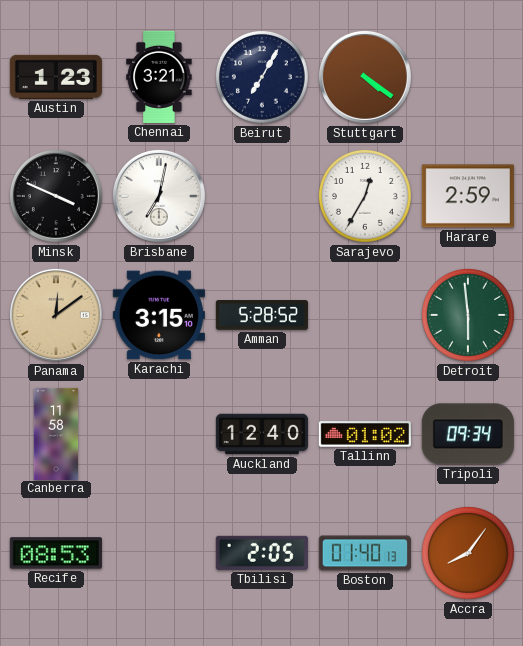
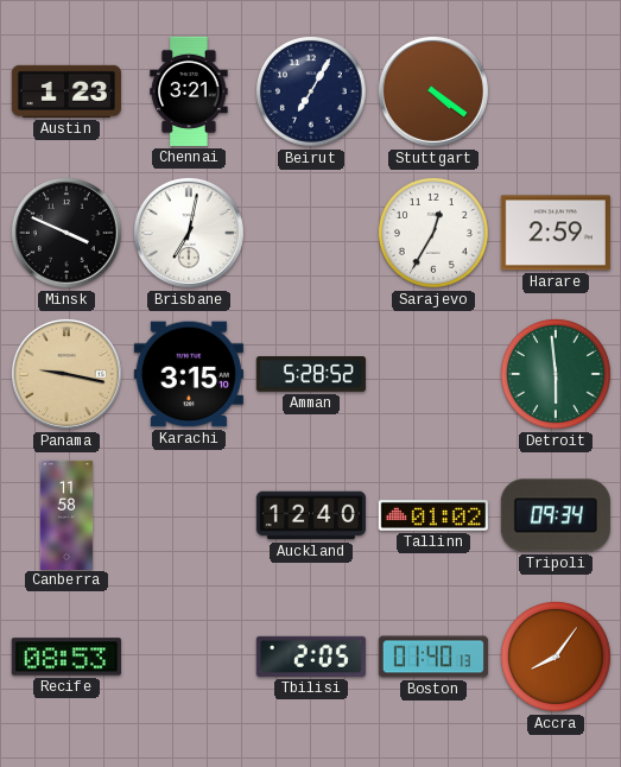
Panama: 12:09 -> 9:17 (66, 374)
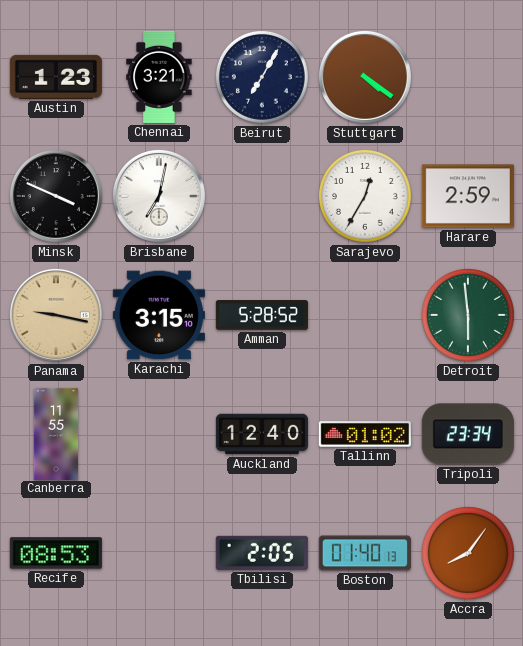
Canberra: 11:58 -> 11:55 (56, 433)
Tripoli: 09:34 -> 23:34 (468, 434)
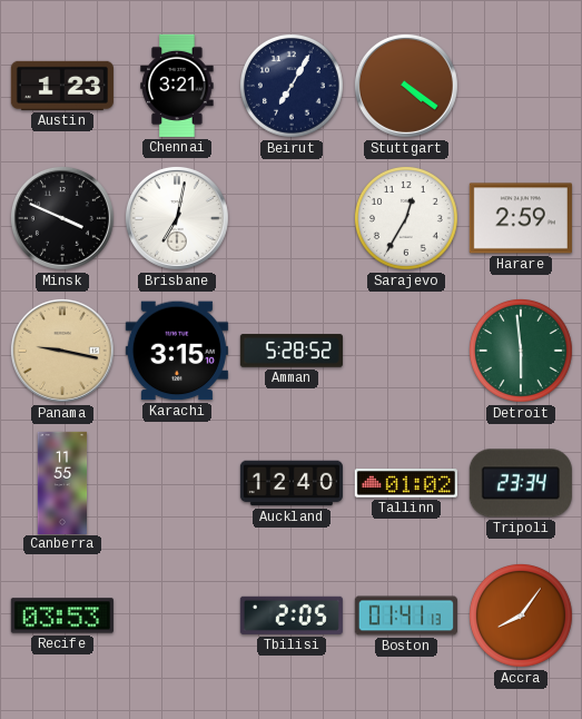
Recife: 08:53 -> 03:53 (62, 615)
Boston: 01:40 -> 01:41 (406, 615)
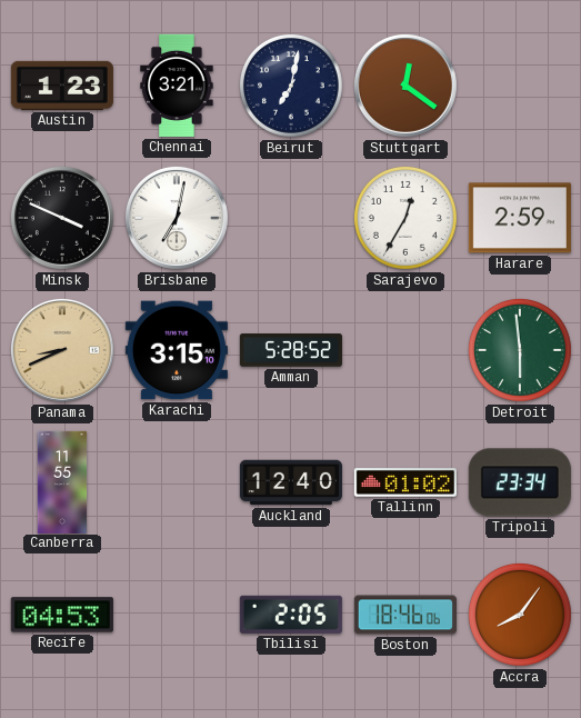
Beirut: 7:05 -> 7:02 (291, 86)
Stuttgart: 4:21 -> 12:21 (405, 86)
Panama: 9:17 -> 8:41 (62, 350)
Recife: 03:53 -> 04:53 (62, 615)
Boston: 01:41 -> 18:46 (405, 615)
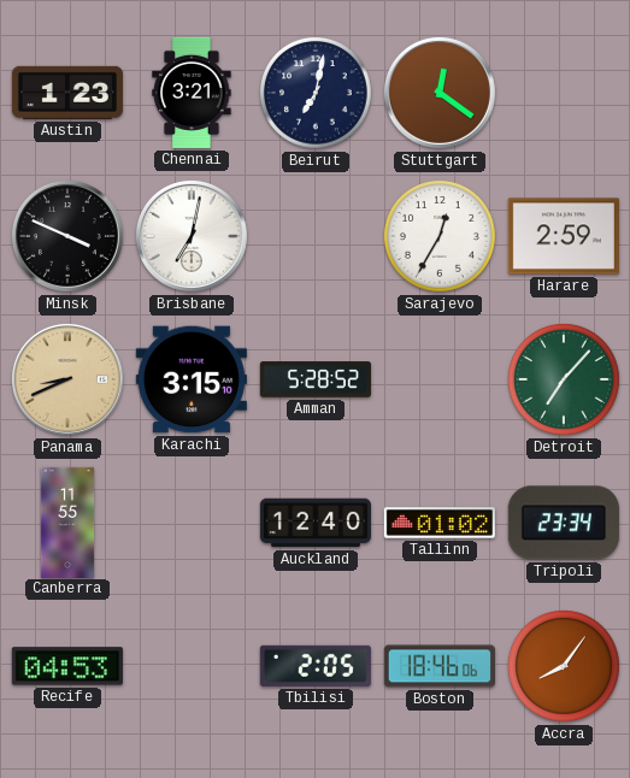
Detroit: 5:59 -> 7:07 (564, 379)
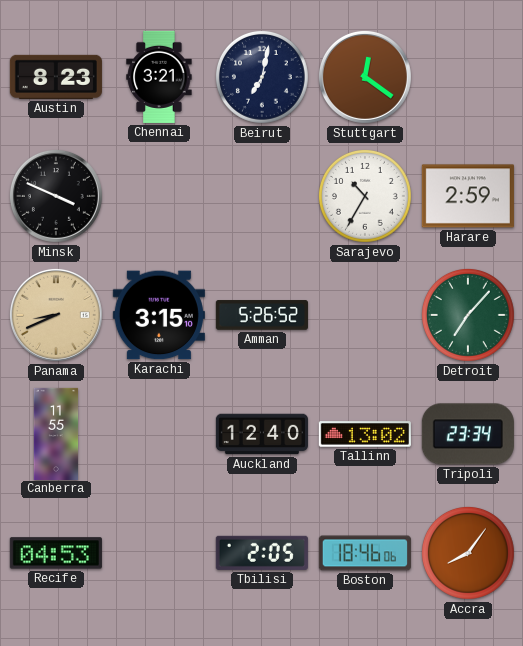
Austin: 1:23 -> 8:23 (56, 77)
Brisbane: 7:02 -> none (192, 236)
Sarajevo: 12:35 -> 10:35 (365, 196)
Amman: 5:28 -> 5:26 (262, 315)
Tallinn: 01:02 -> 13:02 (365, 434)
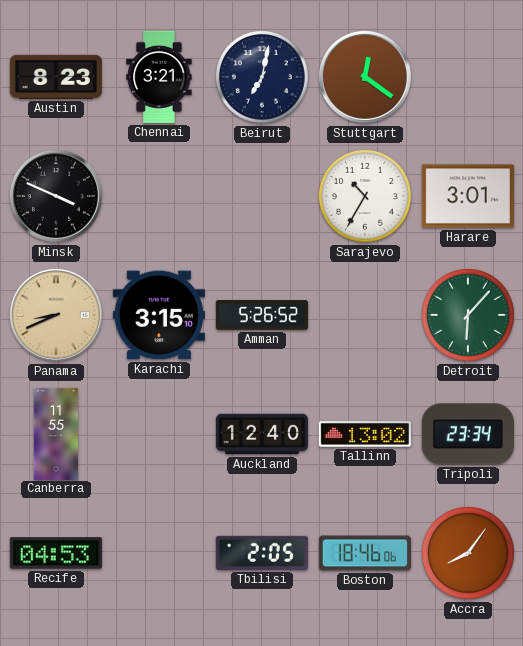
Harare: 2:59 -> 3:01 (468, 196)
Detroit: 7:07 -> 6:07 (468, 315)
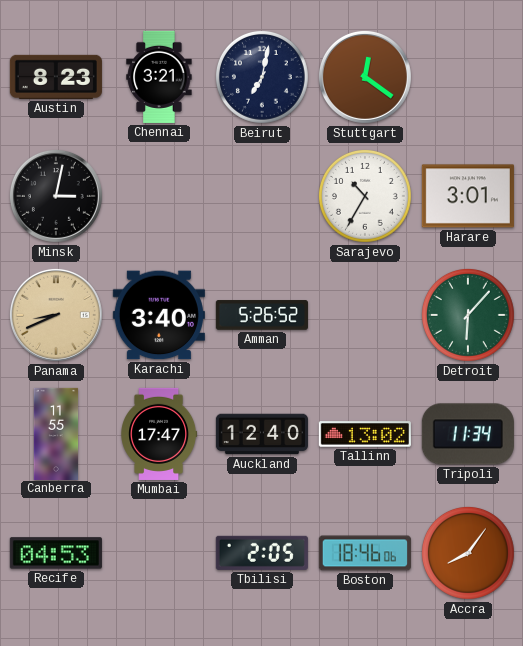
Minsk: 3:49 -> 3:02 (56, 196)
Karachi: 3:15 -> 3:40 (159, 315)
Mumbai: none -> 17:47 (159, 434)
Tripoli: 23:34 -> 11:34 (468, 434)
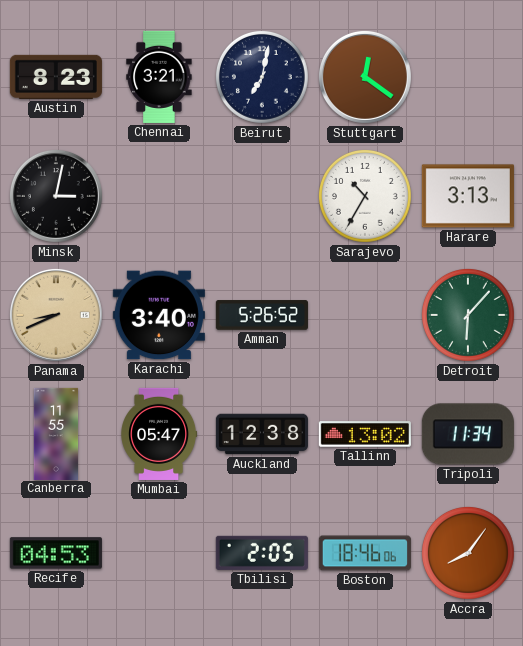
Harare: 3:01 -> 3:13 (468, 196)
Mumbai: 17:47 -> 05:47 (159, 434)
Auckland: 12:40 -> 12:38 (262, 434)
